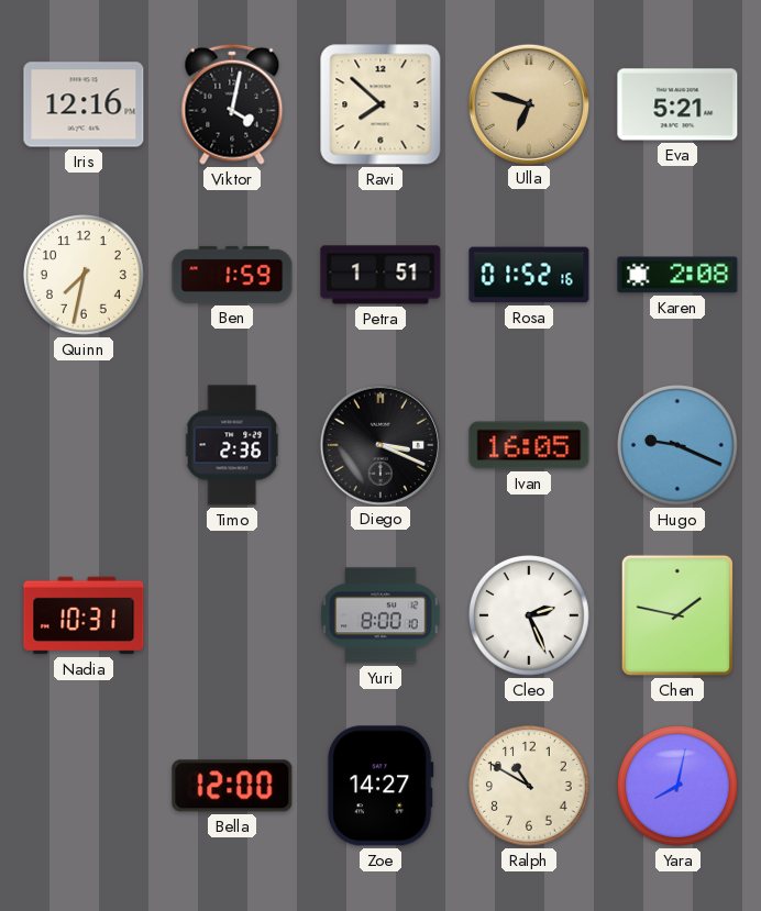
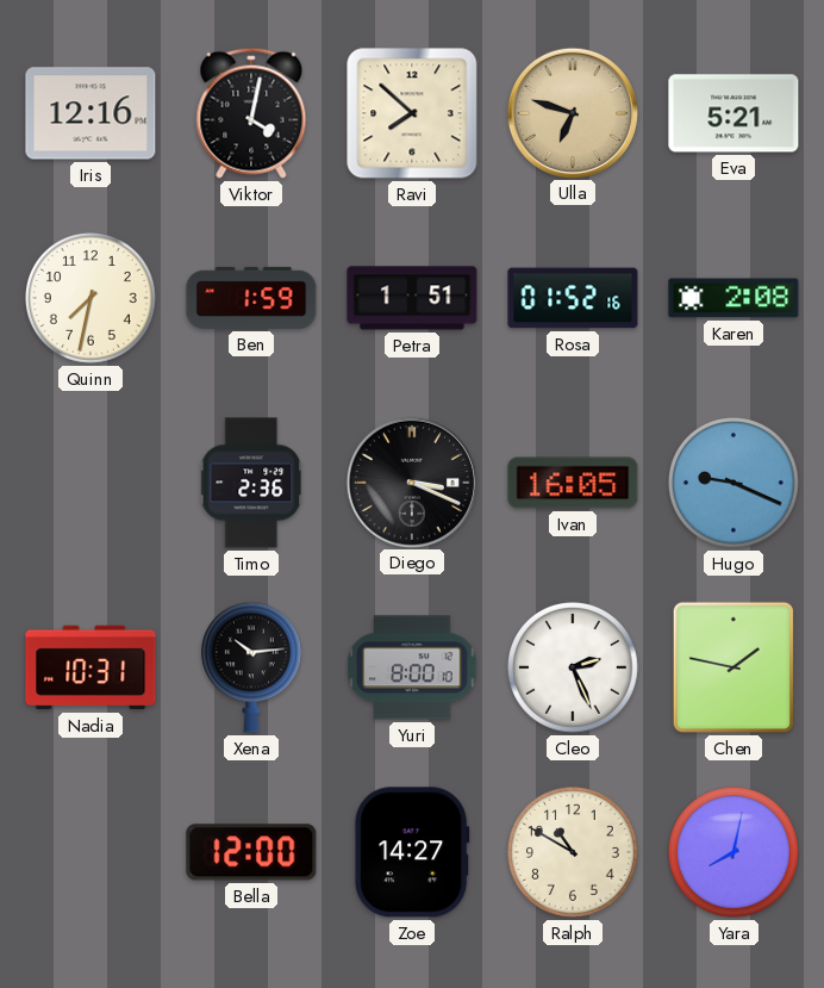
Xena: none -> 10:14 (251, 667)
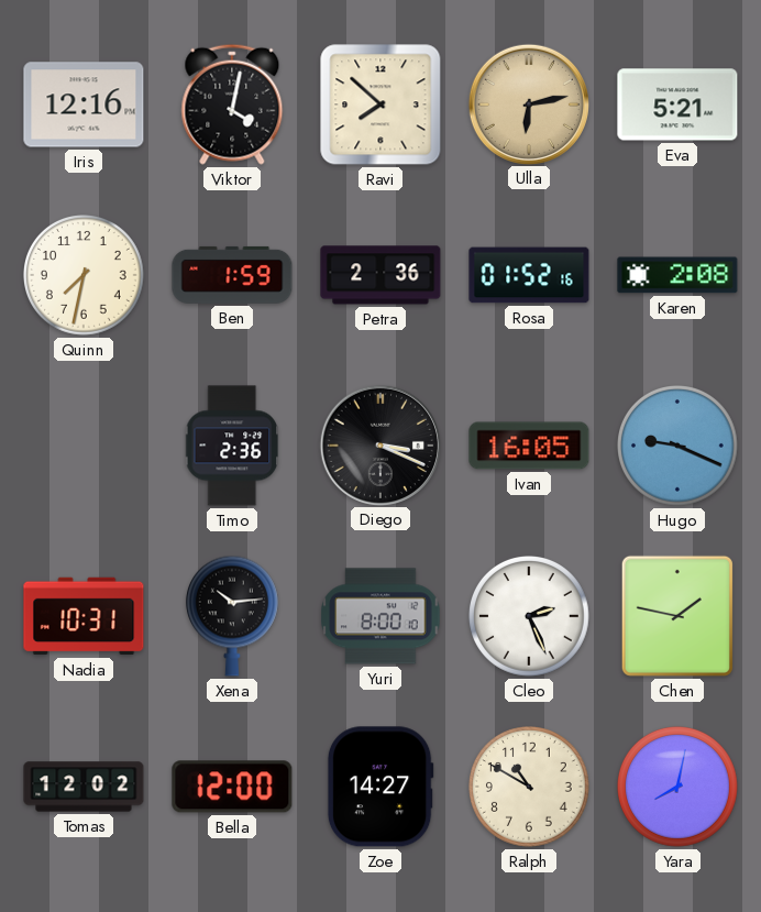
Ulla: 6:48 -> 6:13 (528, 103)
Petra: 1:51 -> 2:36 (380, 275)
Tomas: none -> 12:02 (84, 787)
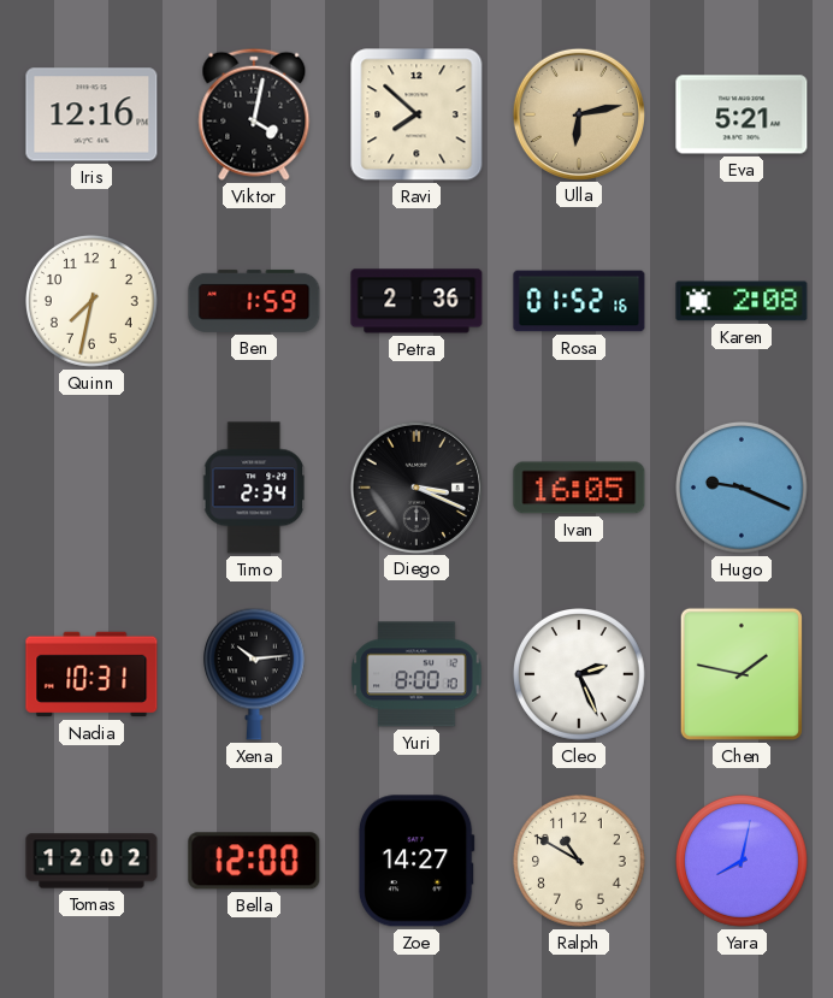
Timo: 2:36 -> 2:34 (254, 488)
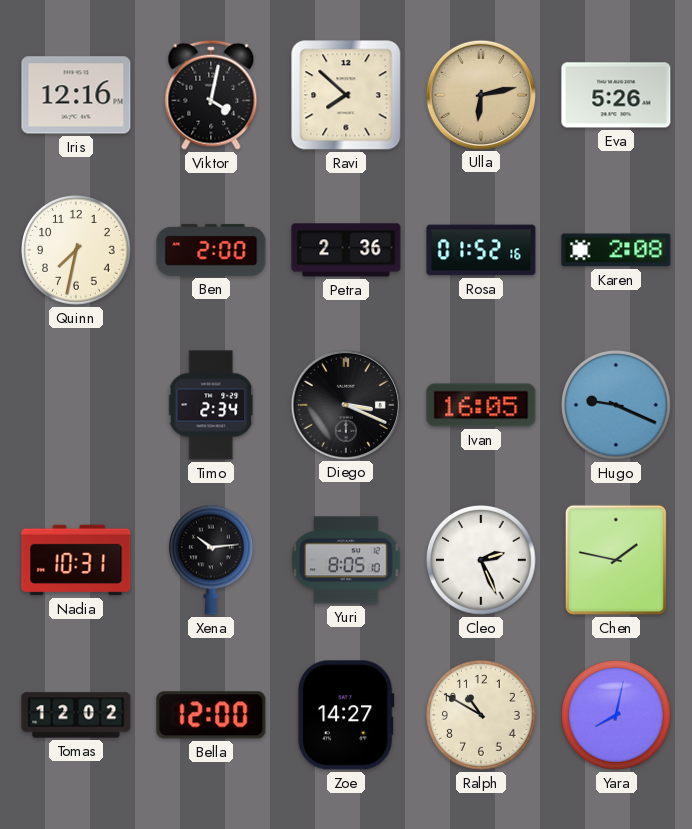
Eva: 5:21 -> 5:26 (616, 95)
Ben: 1:59 -> 2:00 (211, 250)
Yuri: 8:00 -> 8:05 (346, 560)
